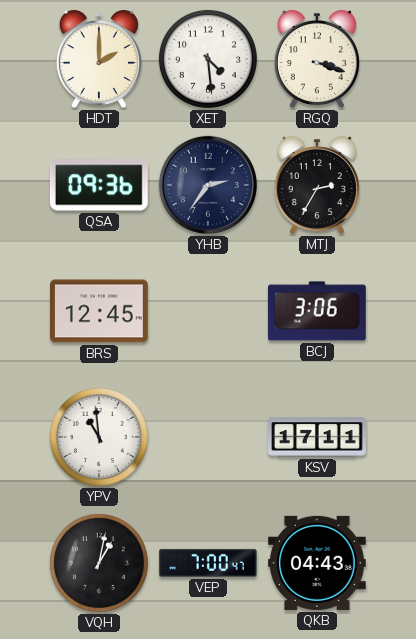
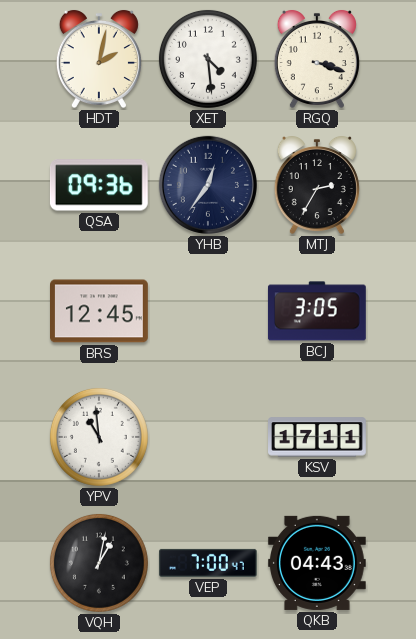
HDT: 2:00 -> 2:02 (99, 59)
YHB: 2:36 -> 12:36 (208, 185)
BCJ: 3:06 -> 3:05 (317, 311)
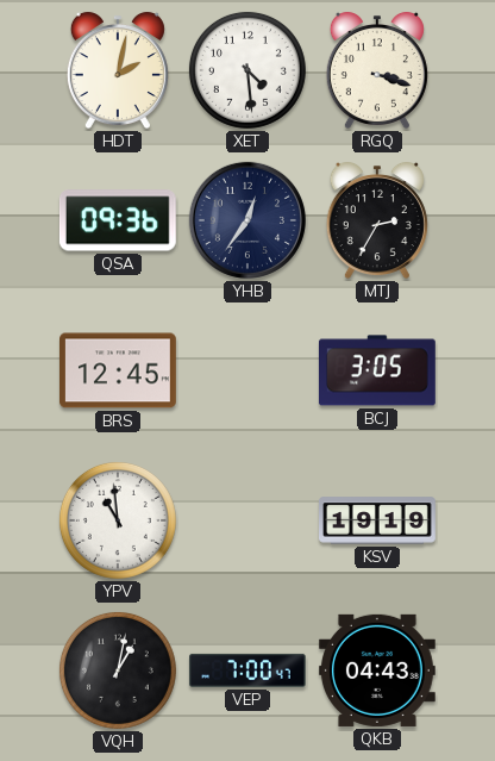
KSV: 17:11 -> 19:19 (378, 520)
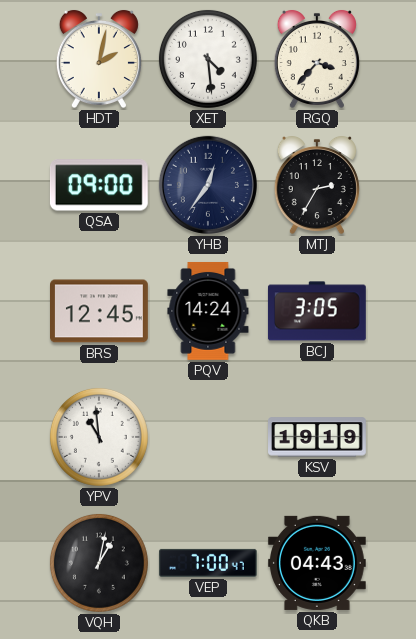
RGQ: 3:18 -> 3:37 (317, 59)
QSA: 09:36 -> 09:00 (99, 185)
PQV: none -> 14:24 (208, 311)
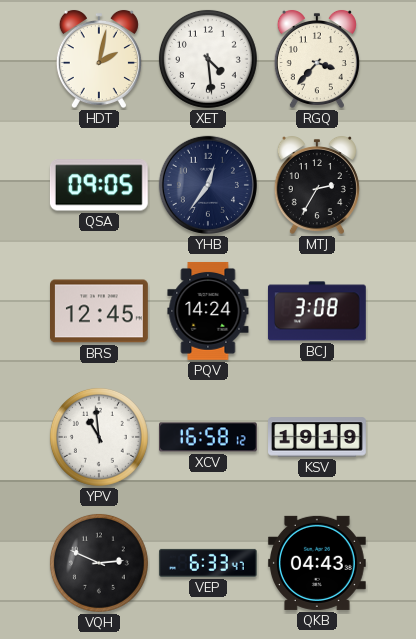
QSA: 09:00 -> 09:05 (99, 185)
BCJ: 3:05 -> 3:08 (317, 311)
XCV: none -> 16:58 (208, 437)
VQH: 1:02 -> 2:49 (99, 563)
VEP: 7:00 -> 6:33 (208, 563)
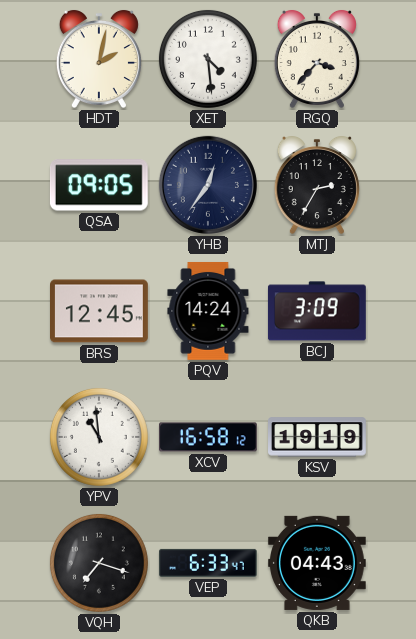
BCJ: 3:08 -> 3:09 (317, 311)
VQH: 2:49 -> 7:18 (99, 563)
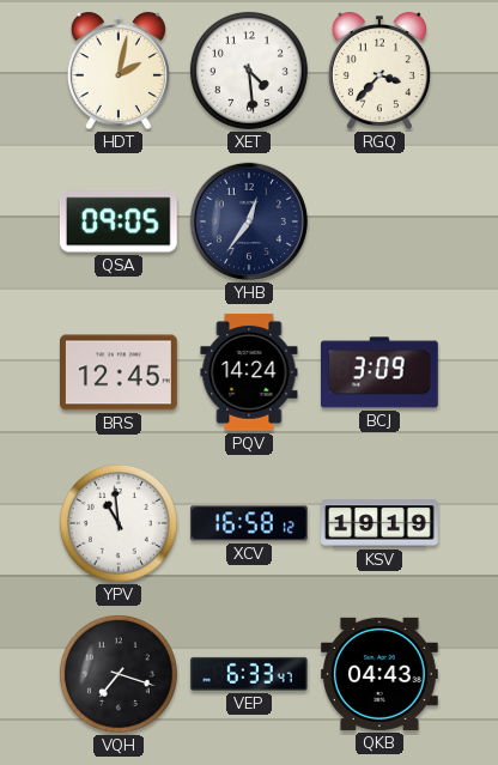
MTJ: 2:35 -> none (317, 185)
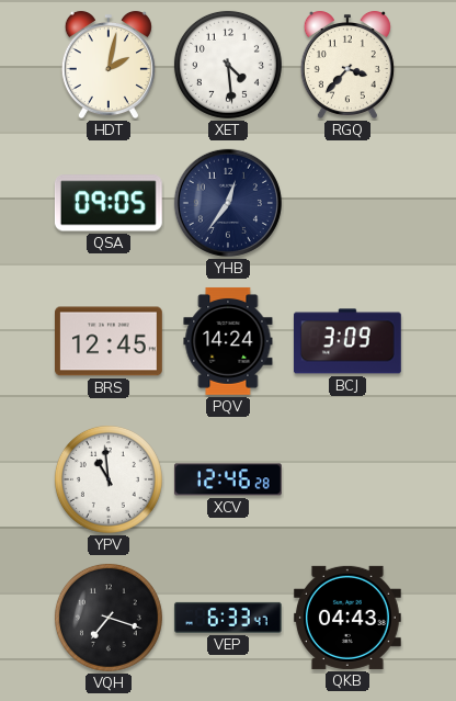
XCV: 16:58 -> 12:46 (228, 479)
KSV: 19:19 -> none (381, 523)
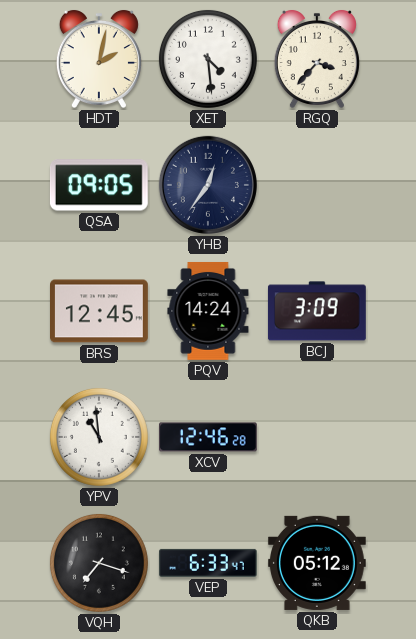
QKB: 04:43 -> 05:12 (317, 563)
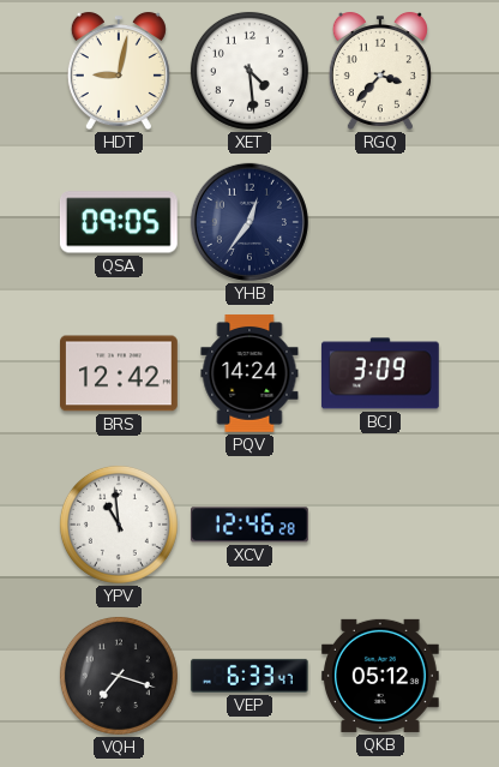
HDT: 2:02 -> 9:02 (119, 71)
BRS: 12:45 -> 12:42 (120, 373)
